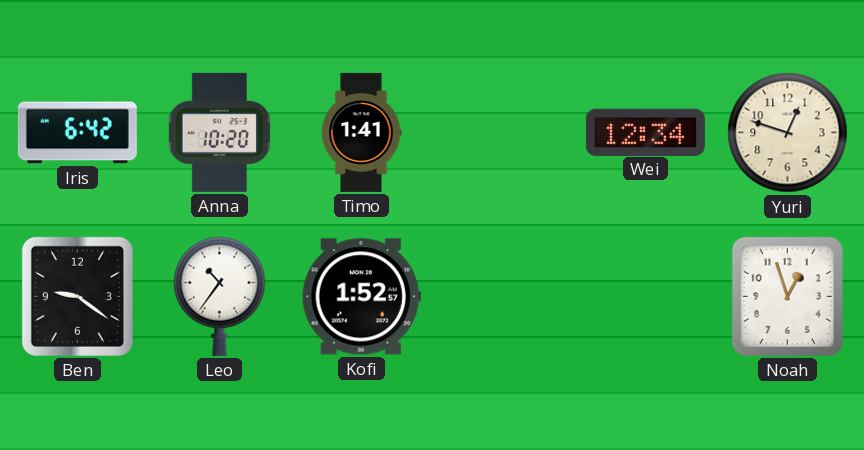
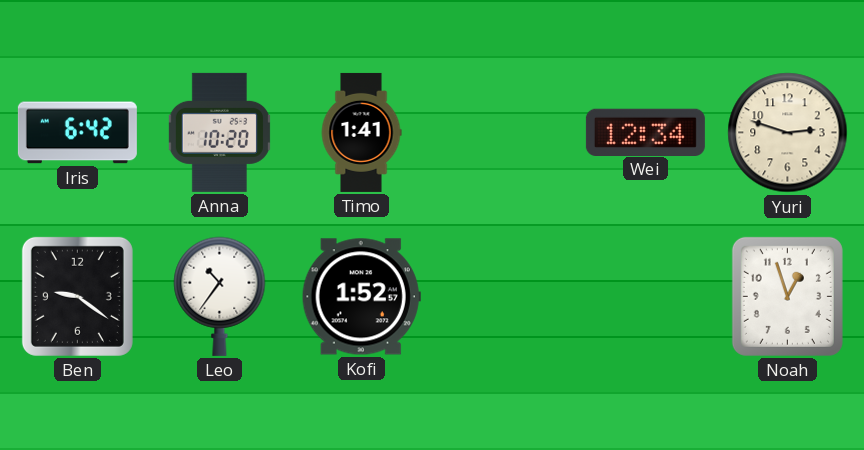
Yuri: 12:48 -> 2:48 (788, 133)
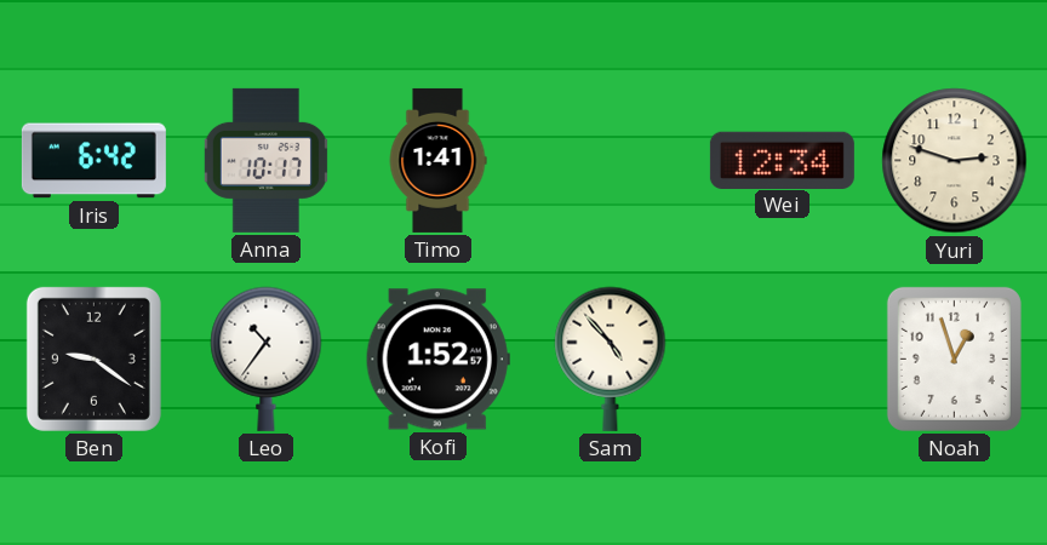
Anna: 10:20 -> 10:17 (265, 160)
Sam: none -> 4:53 (611, 358)
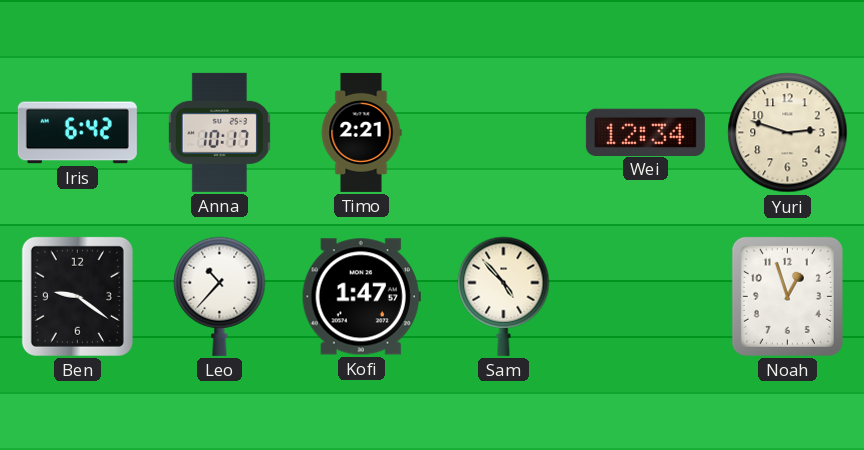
Timo: 1:41 -> 2:21 (361, 132)
Leo: 10:36 -> 10:37 (220, 296)
Kofi: 1:52 -> 1:47 (361, 297)
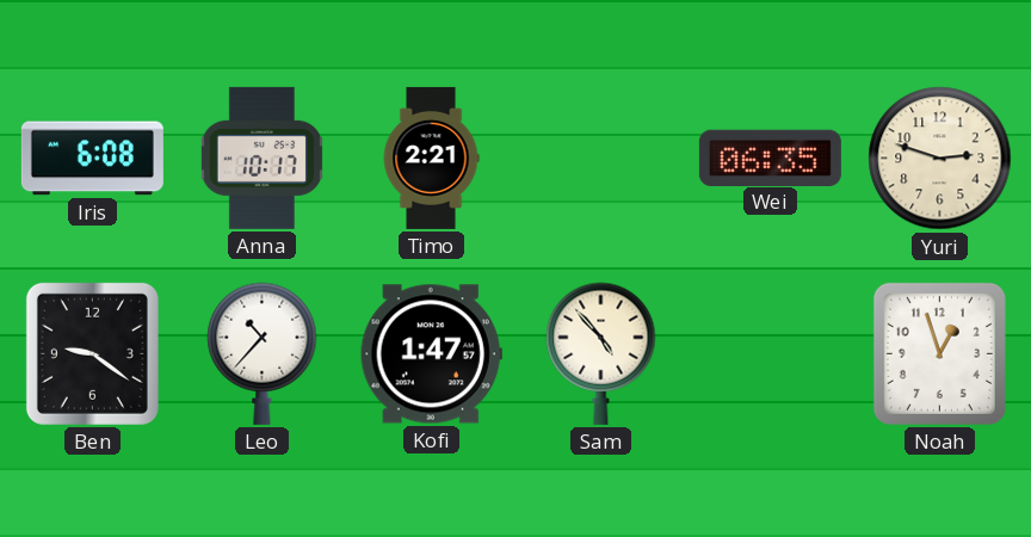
Iris: 6:42 -> 6:08 (92, 159)
Wei: 12:34 -> 06:35 (770, 158)
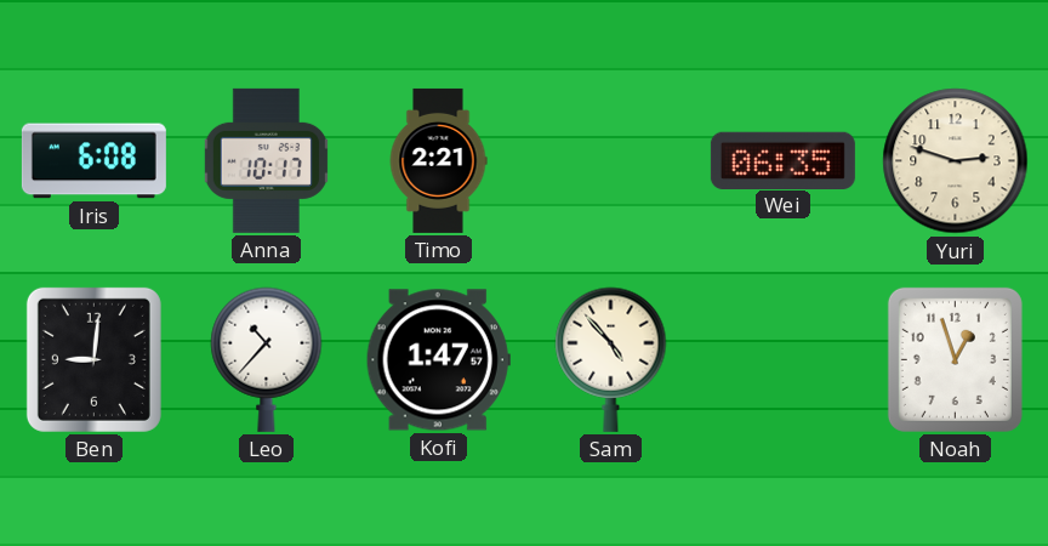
Ben: 9:21 -> 9:01 (93, 359)
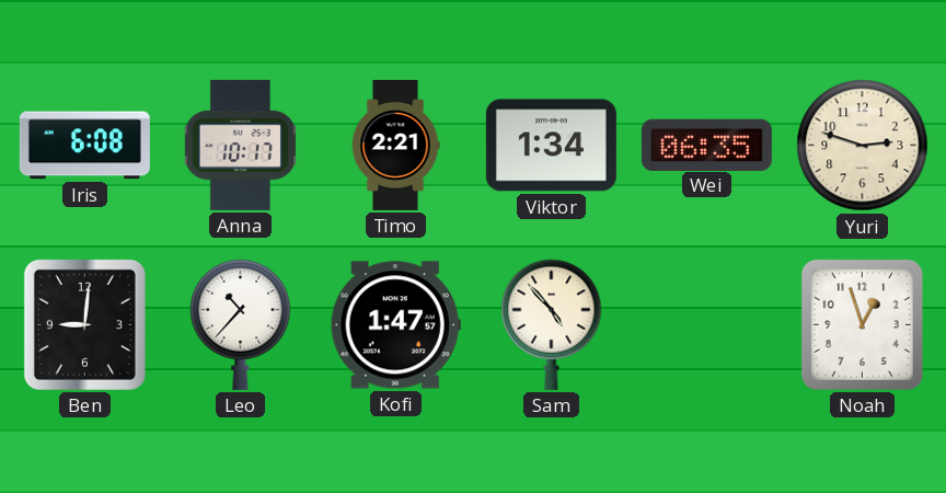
Viktor: none -> 1:34 (551, 146)
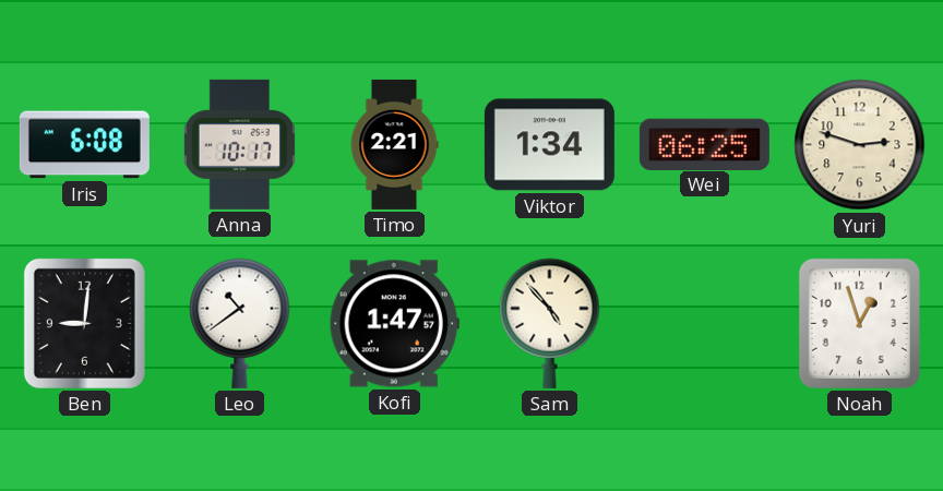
Wei: 06:35 -> 06:25 (704, 144)
Leo: 10:37 -> 10:39 (240, 323)
